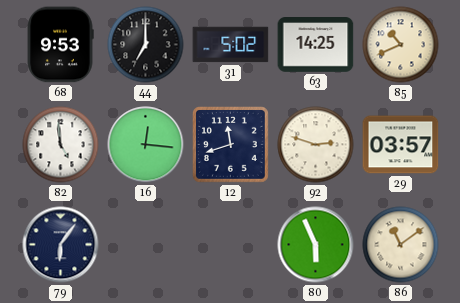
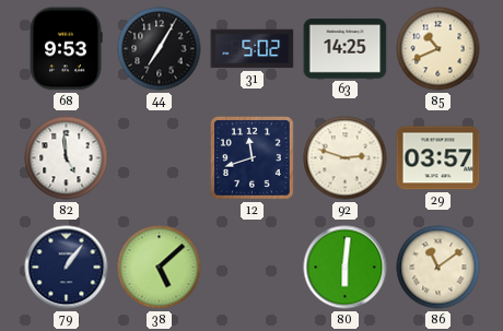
44: 7:00 -> 7:05 (160, 49)
16: 12:16 -> none (146, 145)
79: 6:06 -> 1:06 (67, 268)
38: none -> 5:08 (160, 268)
80: 5:56 -> 6:01 (346, 268)
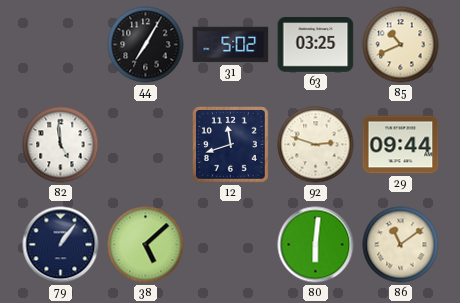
68: 9:53 -> none (66, 49)
63: 14:25 -> 03:25 (316, 45)
29: 03:57 -> 09:44 (401, 145)
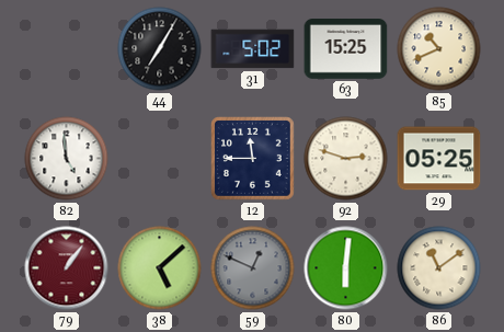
63: 03:25 -> 15:25 (346, 49)
12: 11:42 -> 11:45 (253, 159)
29: 09:44 -> 05:25 (439, 159)
79 dial: navy -> burgundy (67, 268)
59: none -> 12:49 (253, 268)
